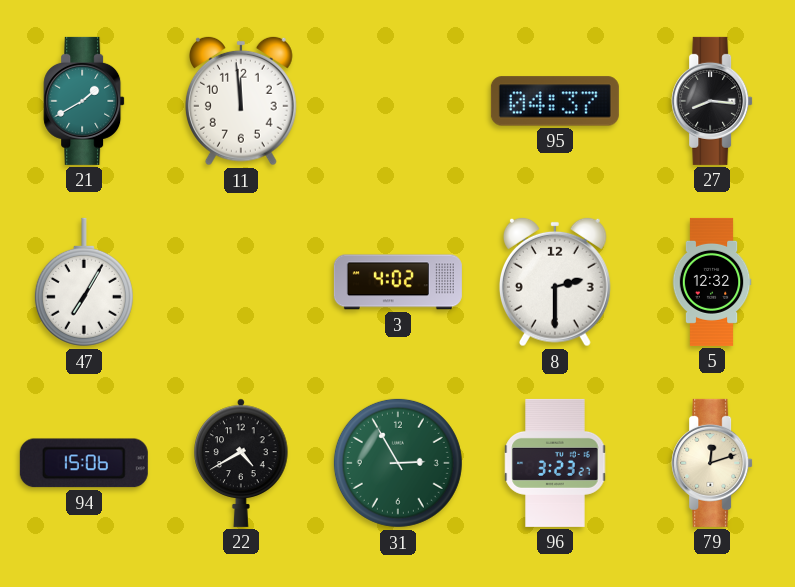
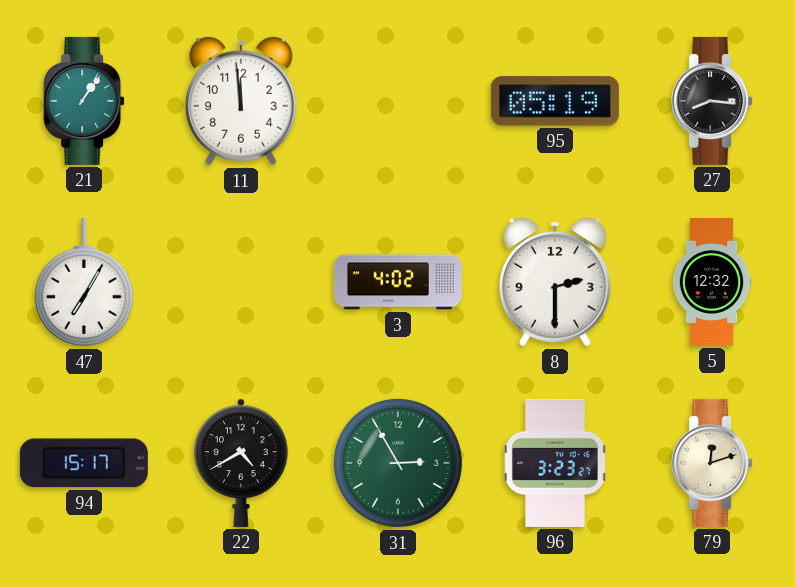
21: 1:40 -> 1:06 (84, 101)
95: 04:37 -> 05:19 (555, 101)
94: 15:06 -> 15:17 (84, 463)
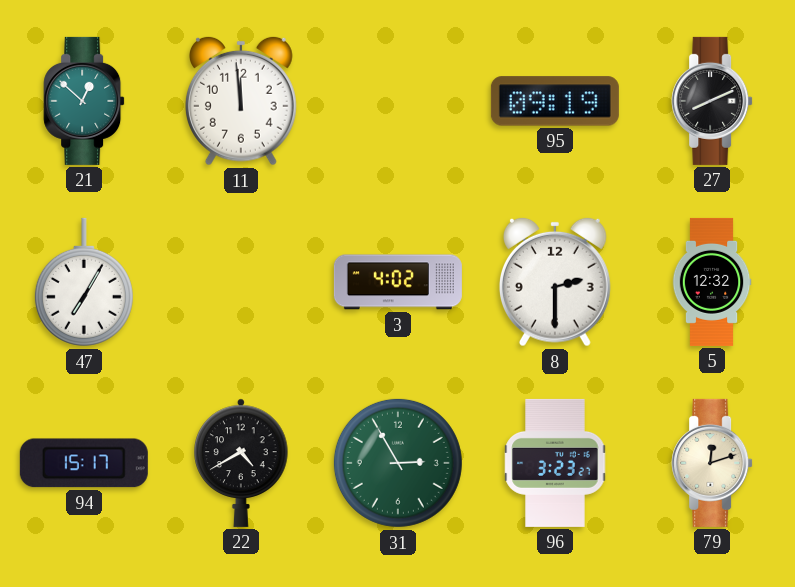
21: 1:06 -> 12:52 (84, 101)
95: 05:19 -> 09:19 (555, 101)
27: 8:16 -> 8:11 (712, 101)
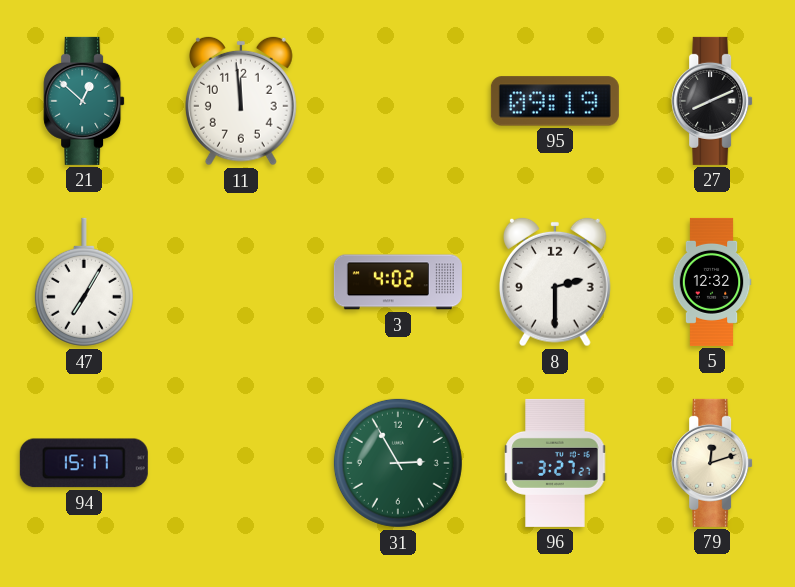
22: 4:40 -> none (241, 463)
96: 3:23 -> 3:27 (555, 463)
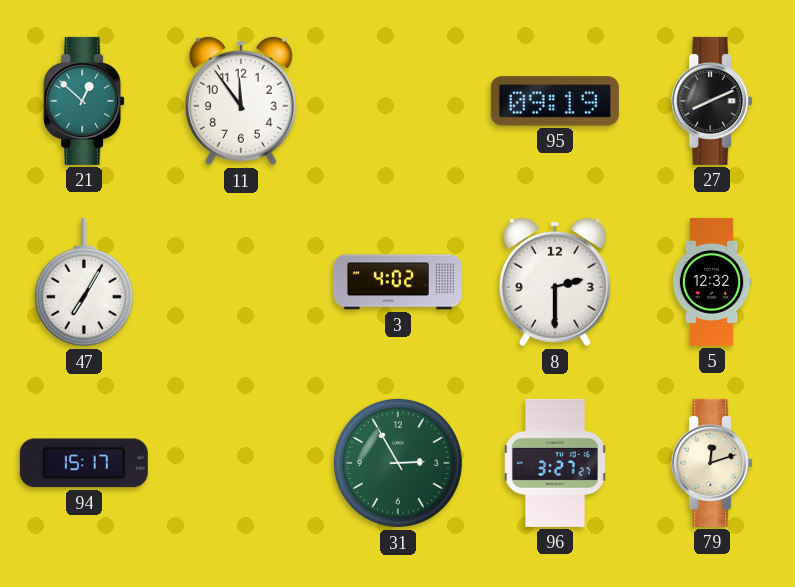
11: 11:59 -> 11:54 (241, 101)
